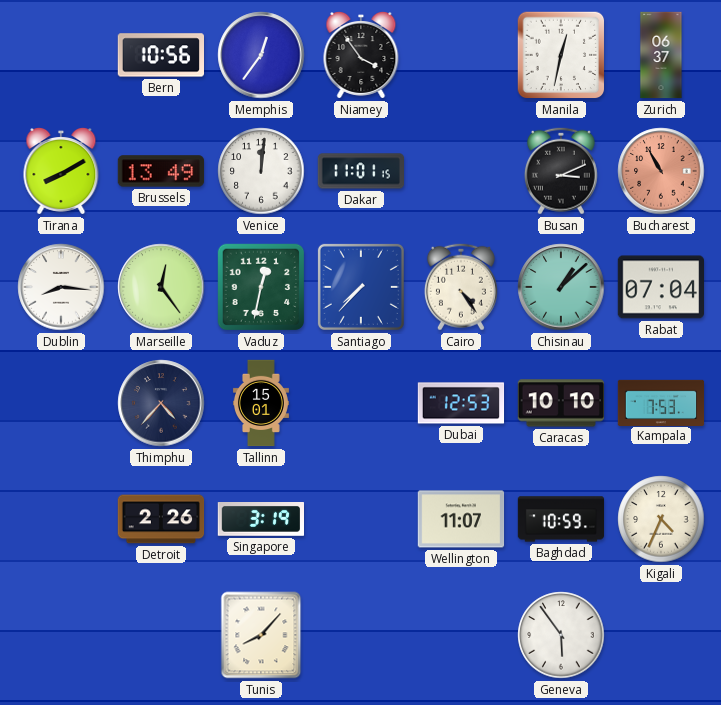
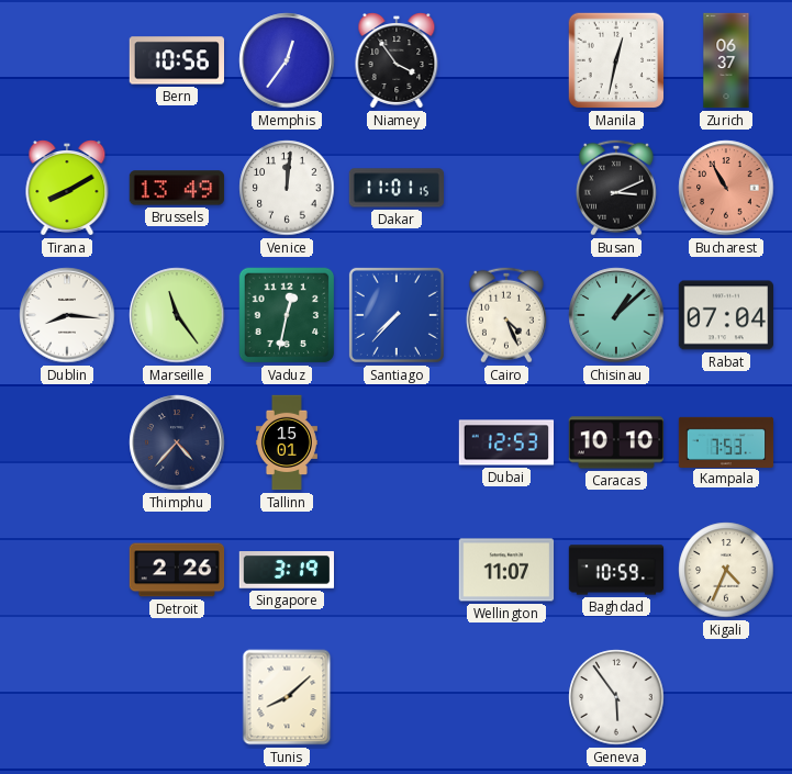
Marseille: 12:24 -> 11:24 (177, 315)
Cairo: 4:24 -> 4:26 (506, 315)
Tunis: 8:07 -> 8:08 (287, 697)
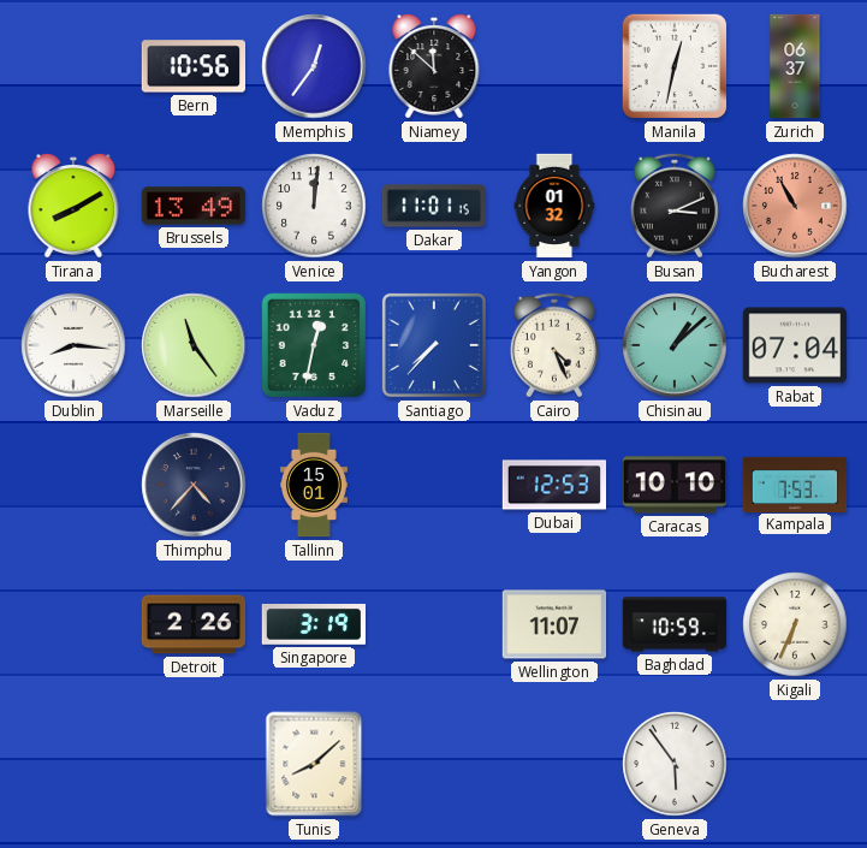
Niamey: 3:54 -> 11:52 (434, 67)
Yangon: none -> 01:32 (554, 206)
Kigali: 4:34 -> 6:34 (795, 624)
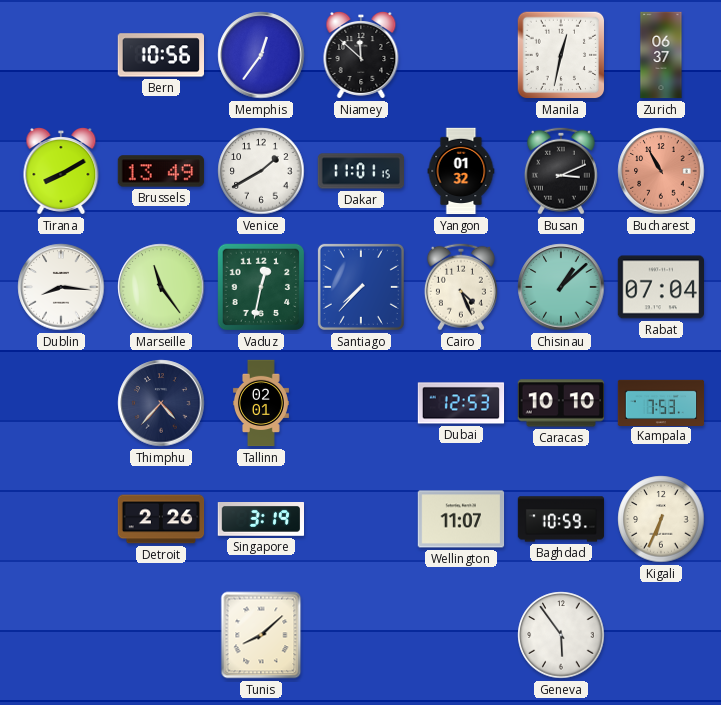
Venice: 12:01 -> 1:40 (261, 171)
Tallinn: 15:01 -> 02:01 (261, 403)
